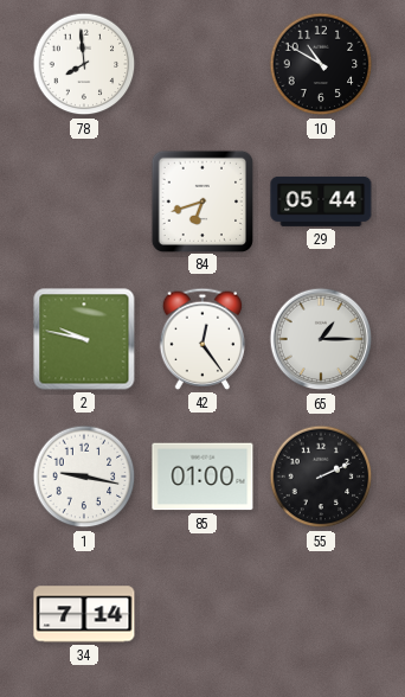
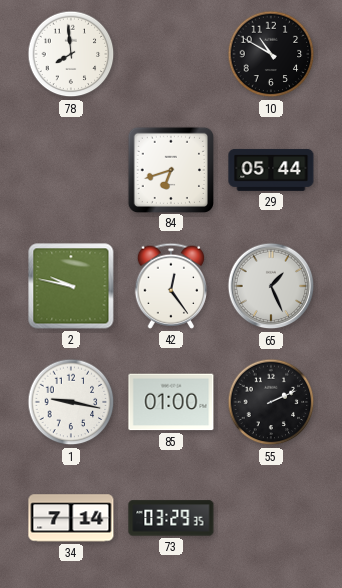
65: 1:15 -> 1:26 (271, 286)
73: none -> 03:29 (171, 518)
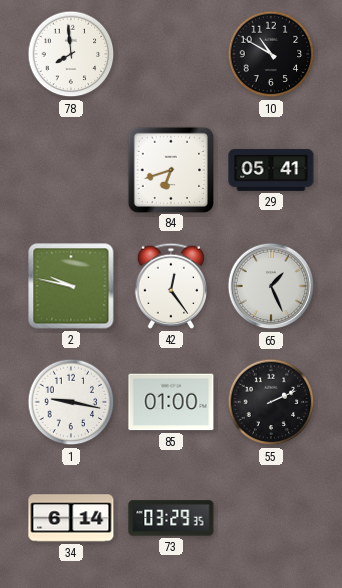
29: 05:44 -> 05:41 (271, 170)
34: 7:14 -> 6:14 (71, 518)
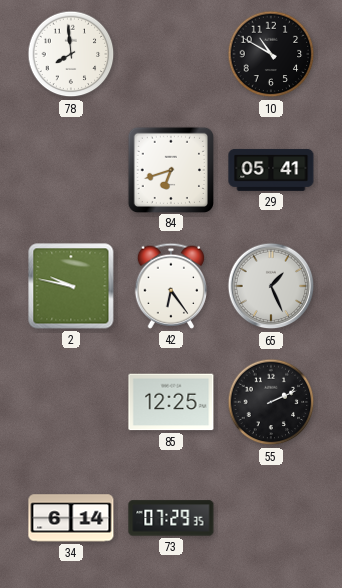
42: 12:24 -> 6:24 (171, 286)
1: 9:17 -> none (71, 402)
85: 01:00 -> 12:25 (171, 402)
73: 03:29 -> 07:29 (171, 518)
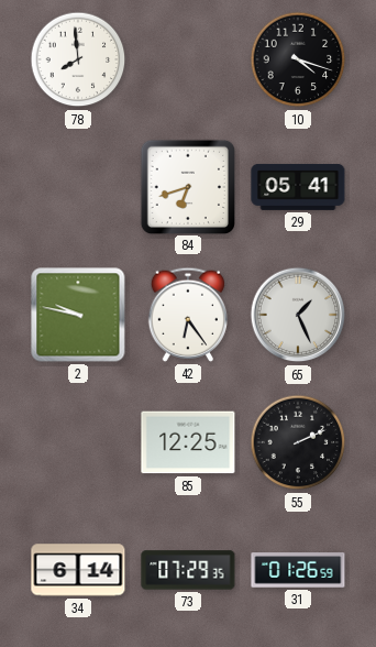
10: 10:50 -> 4:18 (298, 59)
31: none -> 01:26 (298, 570)
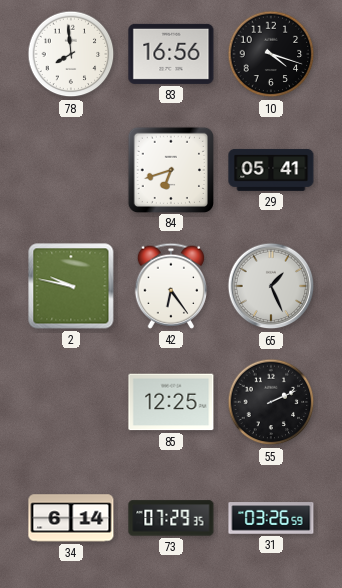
83: none -> 16:56 (171, 54)
31: 01:26 -> 03:26 (271, 518)
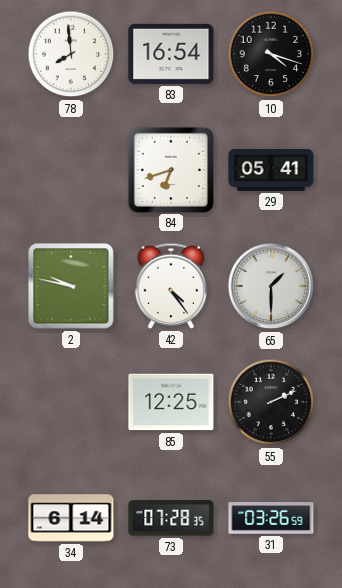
83: 16:56 -> 16:54 (171, 54)
42: 6:24 -> 4:24 (171, 286)
65: 1:26 -> 1:30 (271, 286)
73: 07:29 -> 07:28 (171, 518)
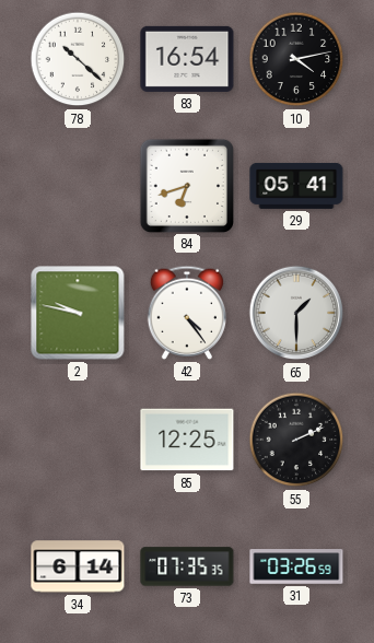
78: 7:59 -> 10:22 (78, 59)
10: 4:18 -> 4:13 (296, 59)
73: 07:28 -> 07:35 (187, 566)
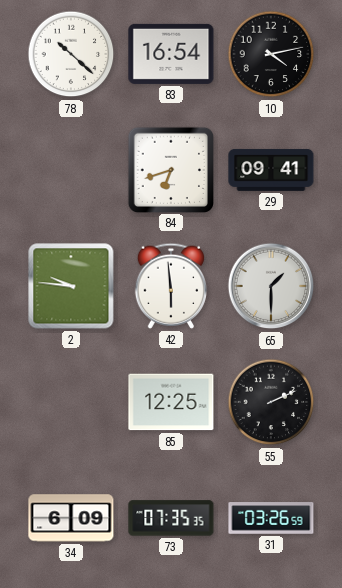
29: 05:41 -> 09:41 (271, 170)
2: 9:47 -> 9:46 (71, 286)
42: 4:24 -> 5:59 (171, 286)
34: 6:14 -> 6:09 (71, 518)
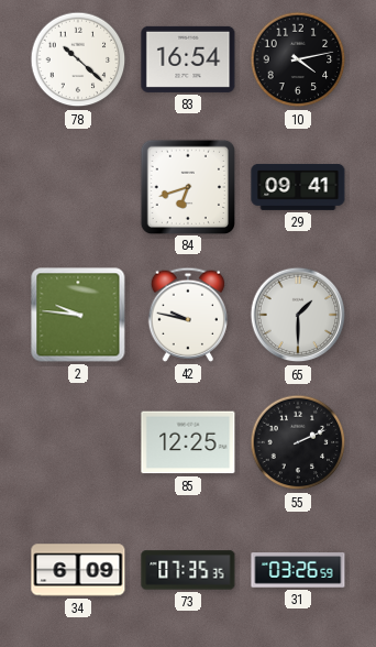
42: 5:59 -> 9:47 (188, 315)
